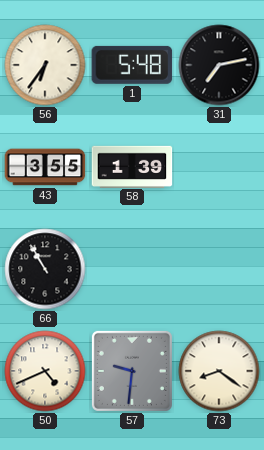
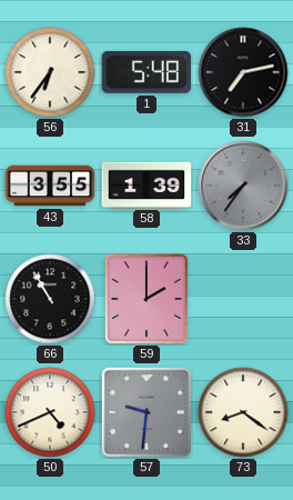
33: none -> 7:36 (243, 186)
59: none -> 2:00 (146, 299)
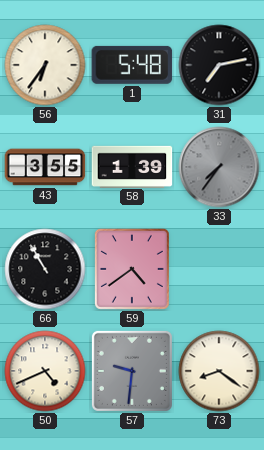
59: 2:00 -> 4:39 (132, 269)
